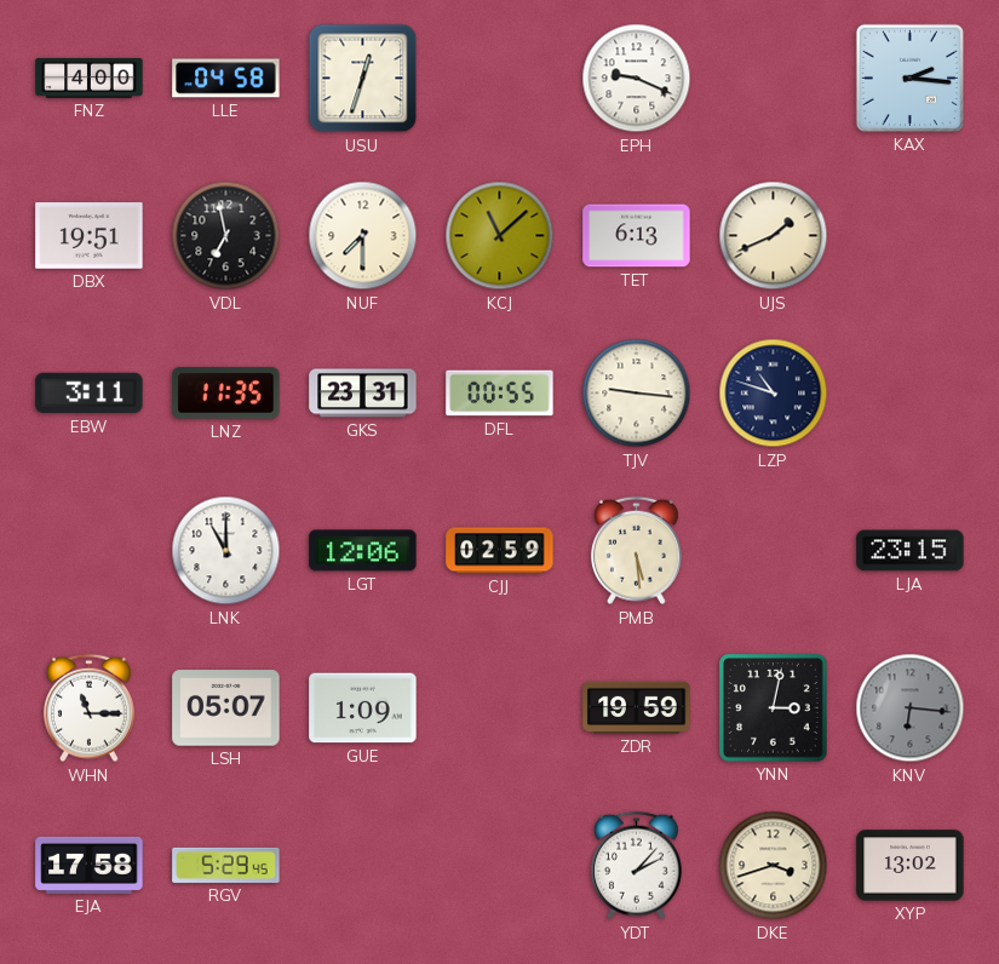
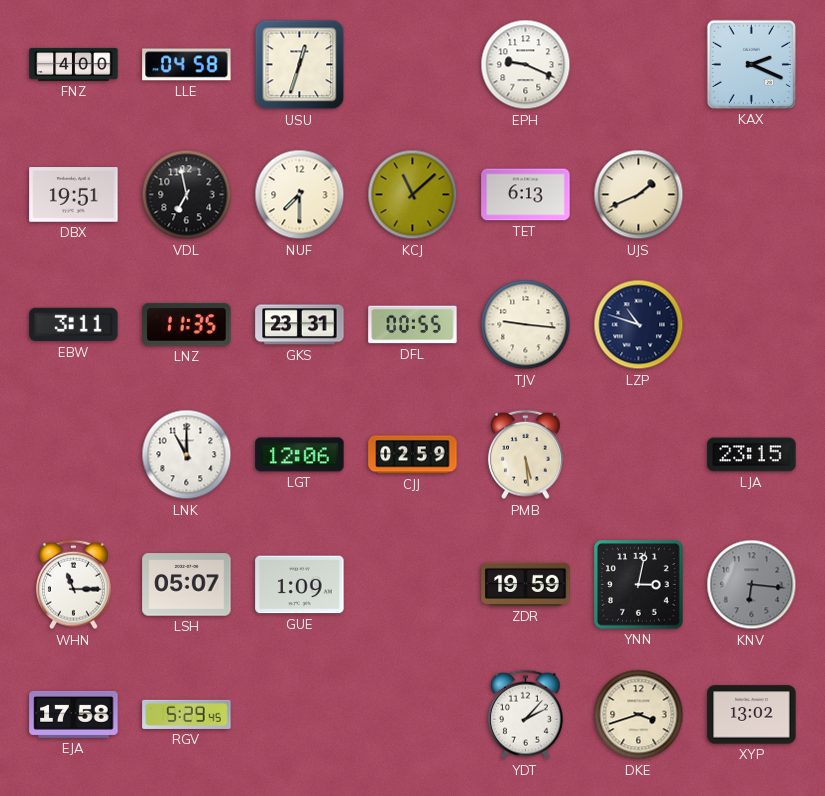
KAX: 2:16 -> 2:19 (751, 64)
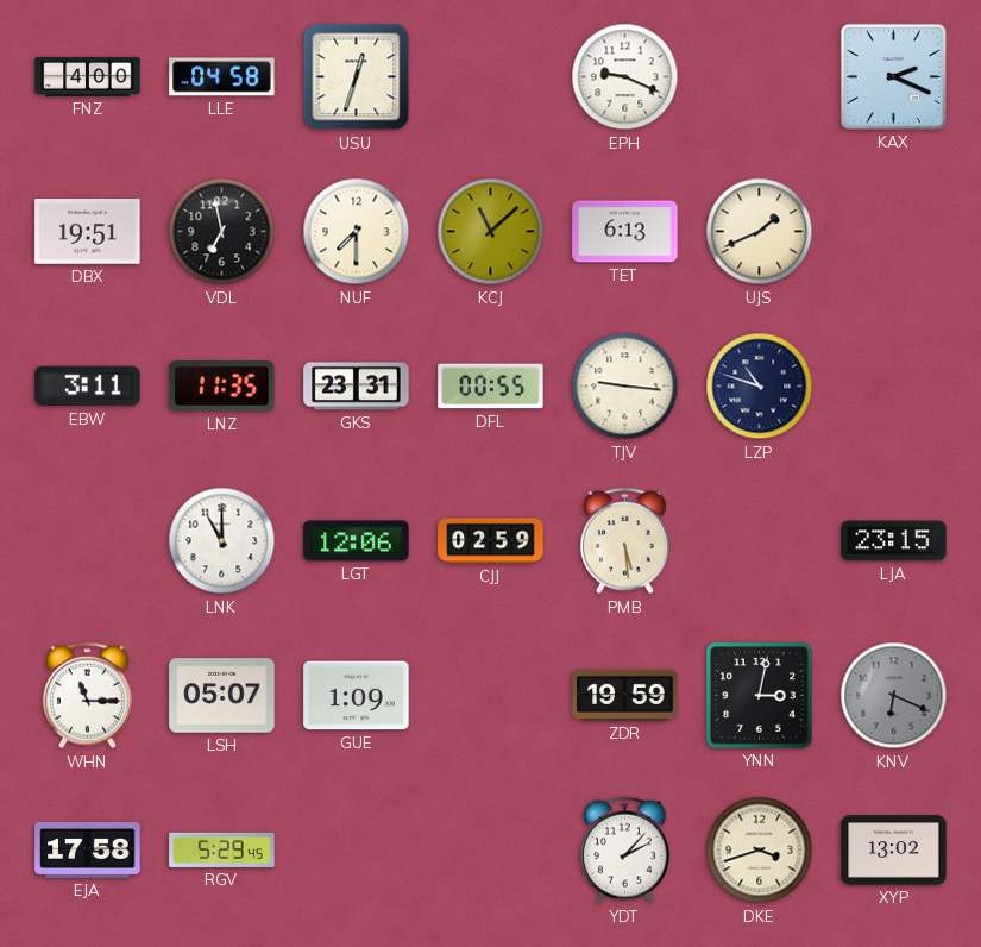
KNV: 6:16 -> 6:19 (894, 696)
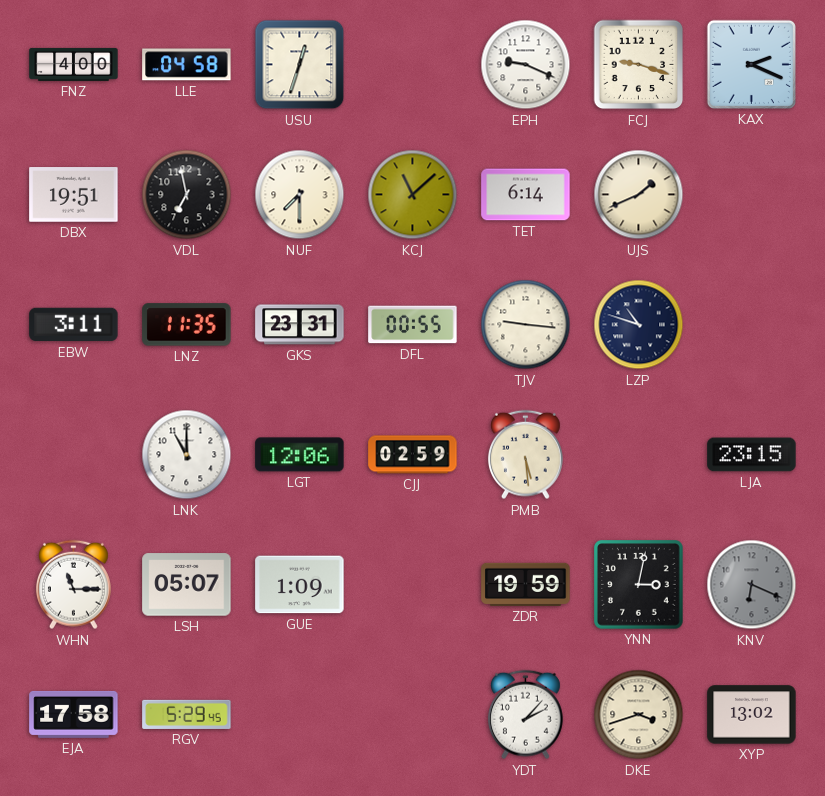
FCJ: none -> 9:18 (639, 65)
TET: 6:13 -> 6:14 (526, 195)
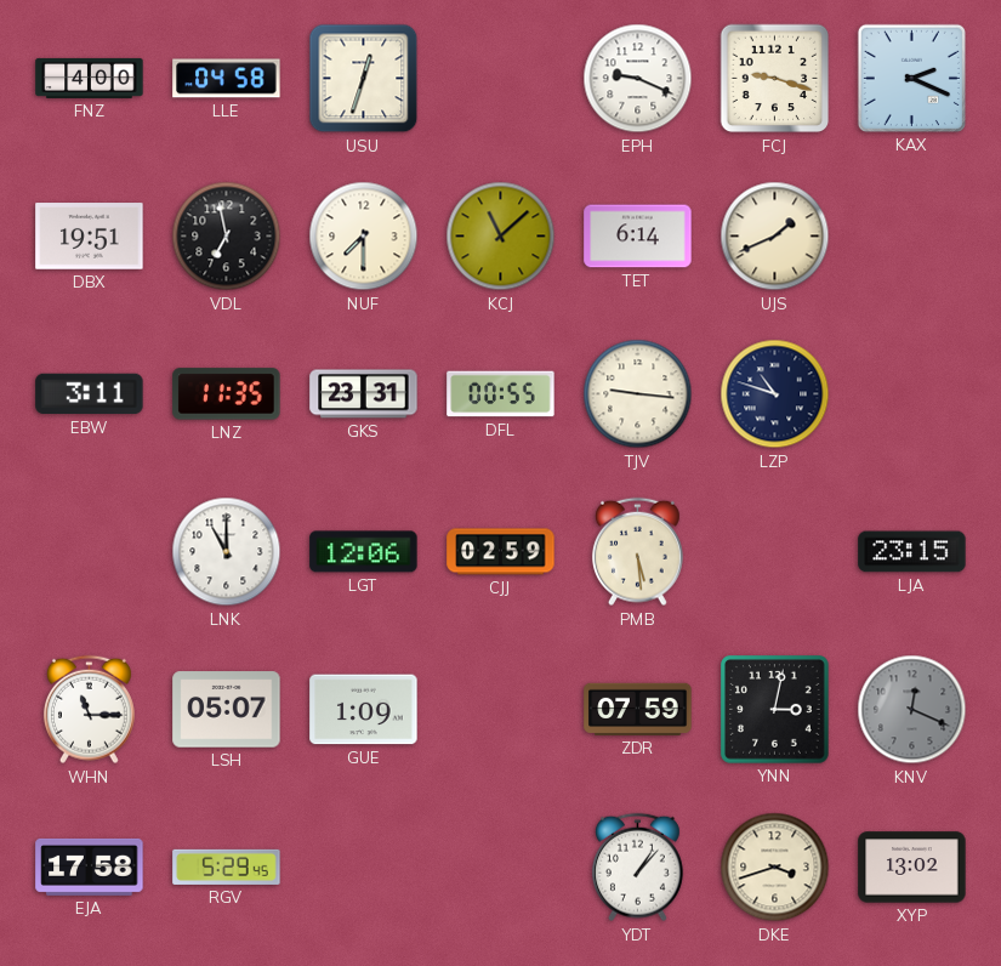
ZDR: 19:59 -> 07:59 (638, 709)
KNV: 6:19 -> 12:19 (912, 710)
YDT: 2:07 -> 1:07 (637, 868)
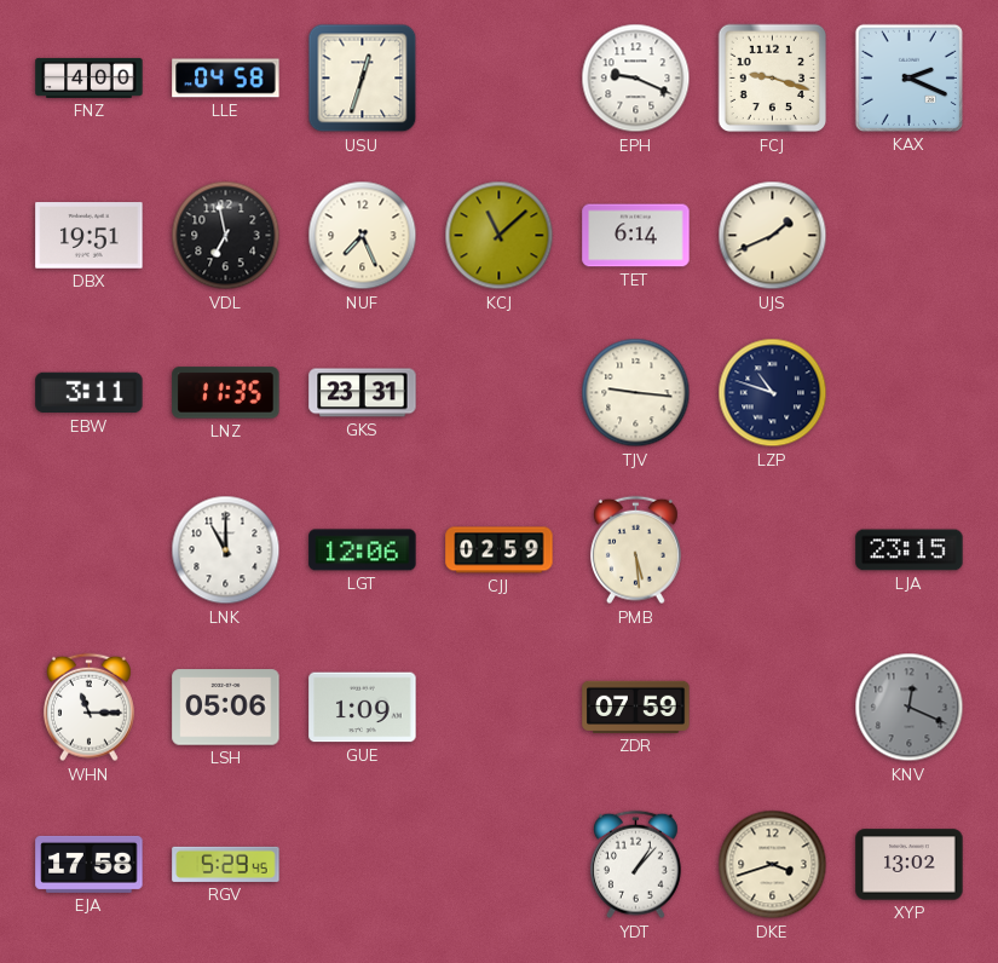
NUF: 7:30 -> 7:26 (363, 236)
DFL: 00:55 -> none (501, 394)
LSH: 05:07 -> 05:06 (226, 708)
YNN: 3:02 -> none (775, 710)
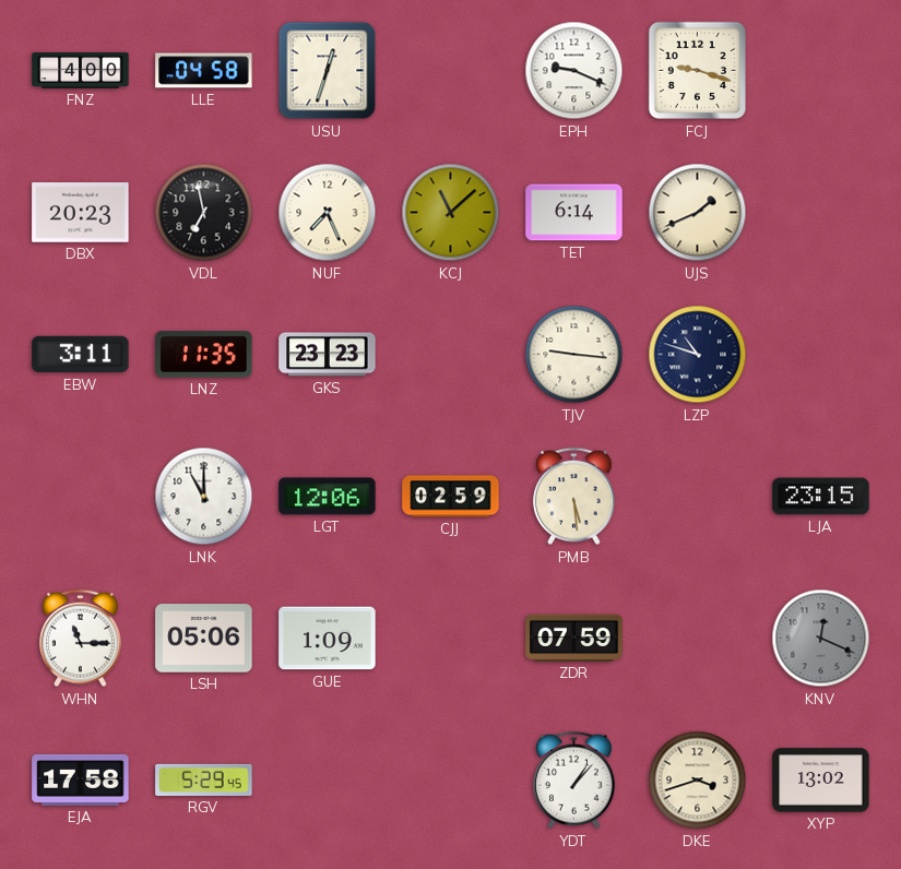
KAX: 2:19 -> none (908, 77)
DBX: 19:51 -> 20:23 (81, 213)
GKS: 23:31 -> 23:23 (328, 355)
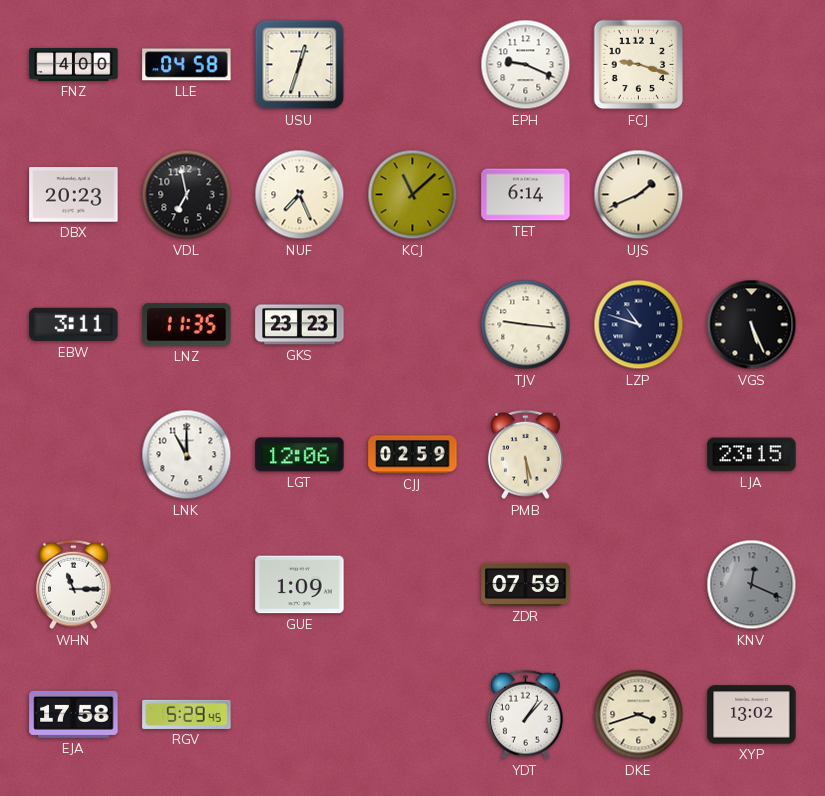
VGS: none -> 5:26 (752, 325)
LSH: 05:06 -> none (204, 639)
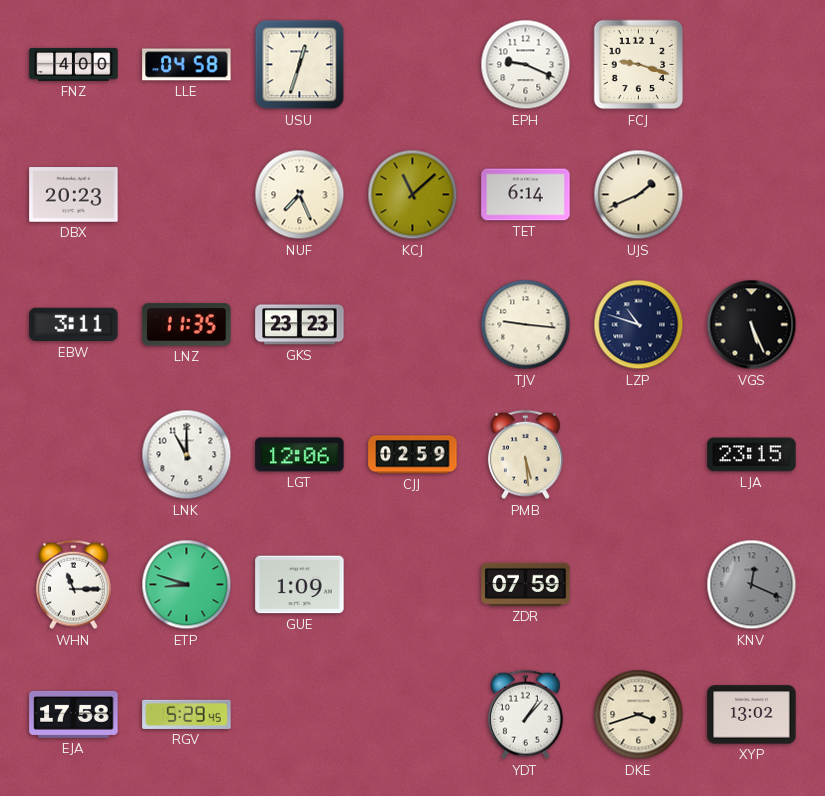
VDL: 6:58 -> none (187, 195)
ETP: none -> 8:48 (187, 585)
